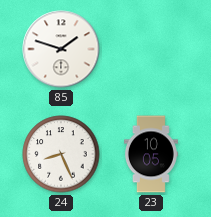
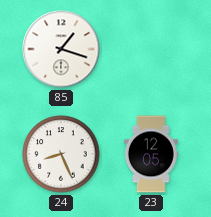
85: 1:48 -> 1:18 (61, 49)
23: 10:05 -> 12:05 (151, 154)
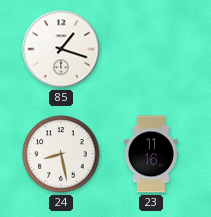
24: 8:26 -> 8:28 (61, 154)
23: 12:05 -> 11:16 (151, 154)
